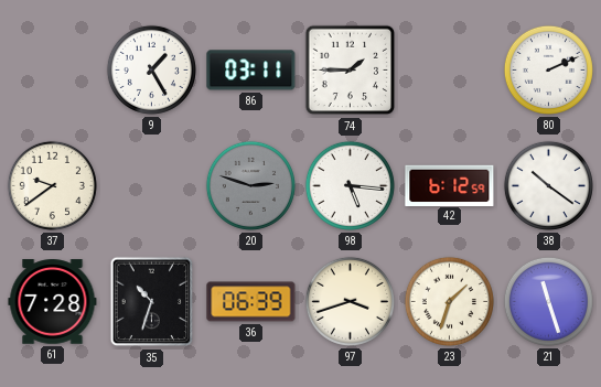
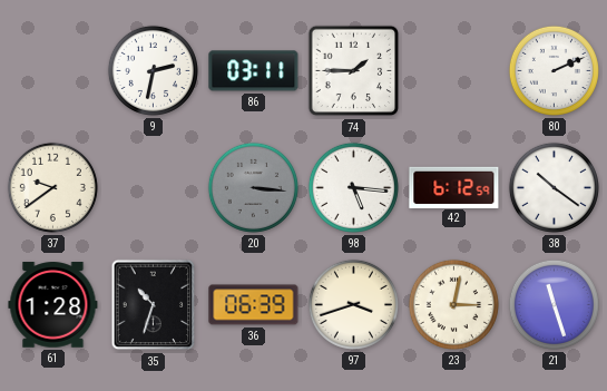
9: 1:25 -> 2:32 (153, 70)
20: 2:48 -> 3:16 (253, 187)
61: 7:28 -> 1:28 (53, 305)
23: 1:33 -> 3:02 (453, 304)
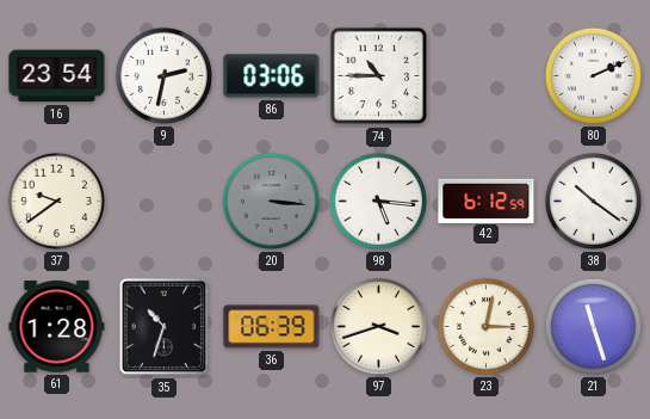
16: none -> 23:54 (57, 76)
86: 03:11 -> 03:06 (272, 76)
74: 1:45 -> 10:45 (379, 76)
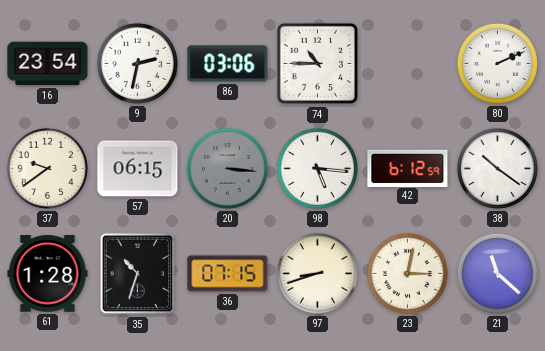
57: none -> 06:15 (138, 169)
36: 06:39 -> 07:15 (228, 274)
97: 3:42 -> 8:42 (317, 273)
21: 11:27 -> 11:22 (497, 273)
